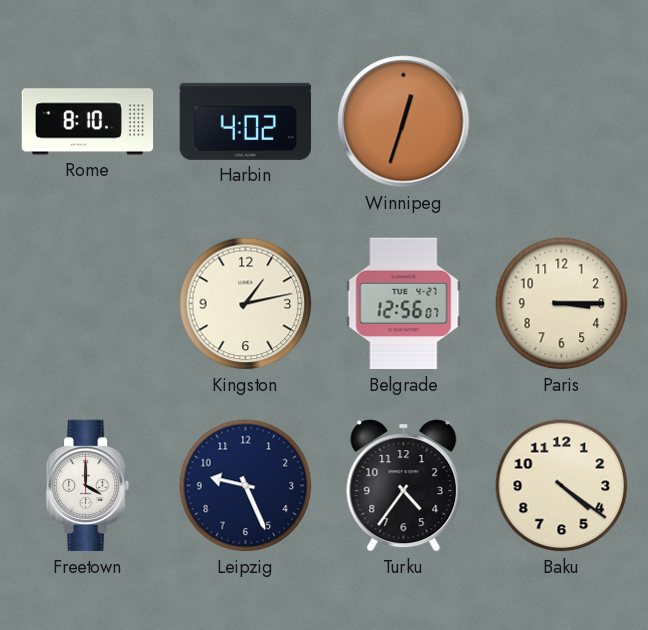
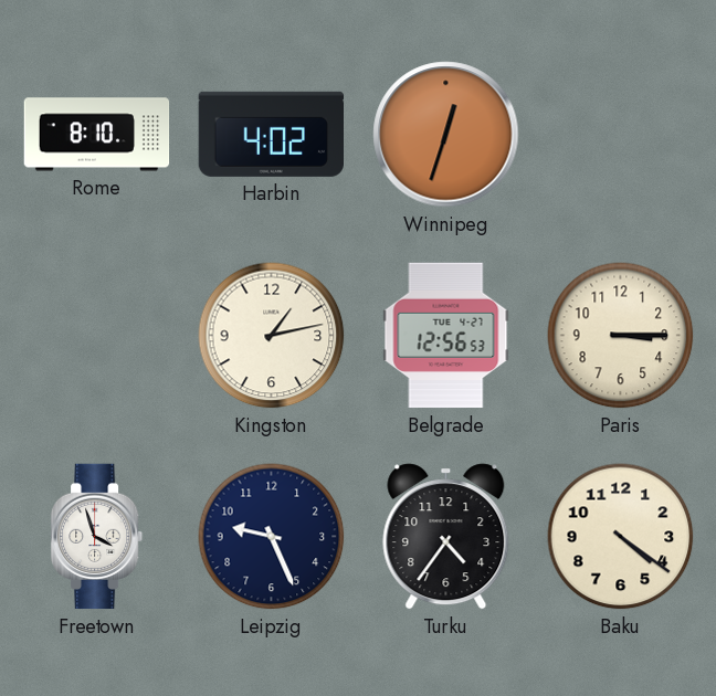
Belgrade: 12:56:07 -> 12:56:53 (446, 336)
Freetown: 4:00 -> 3:57 (97, 537)
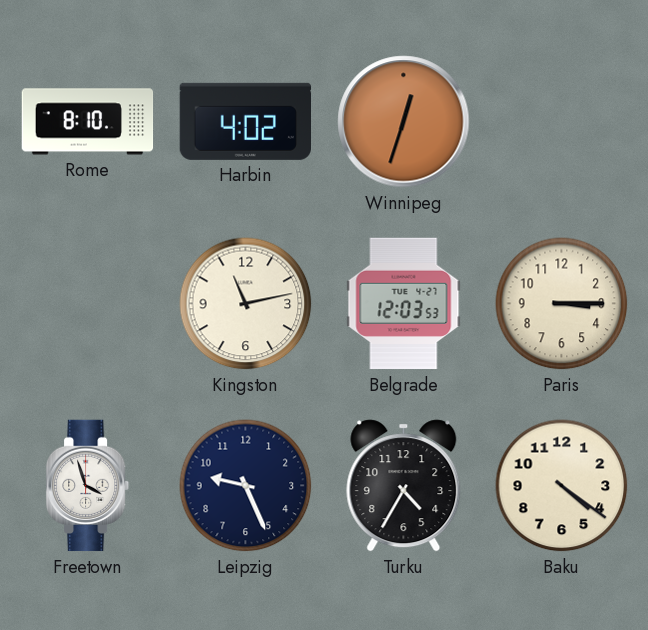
Kingston: 1:13 -> 11:13 (246, 304)
Belgrade: 12:56 -> 12:03 (404, 304)
Turku: 4:36 -> 4:35 (404, 486)
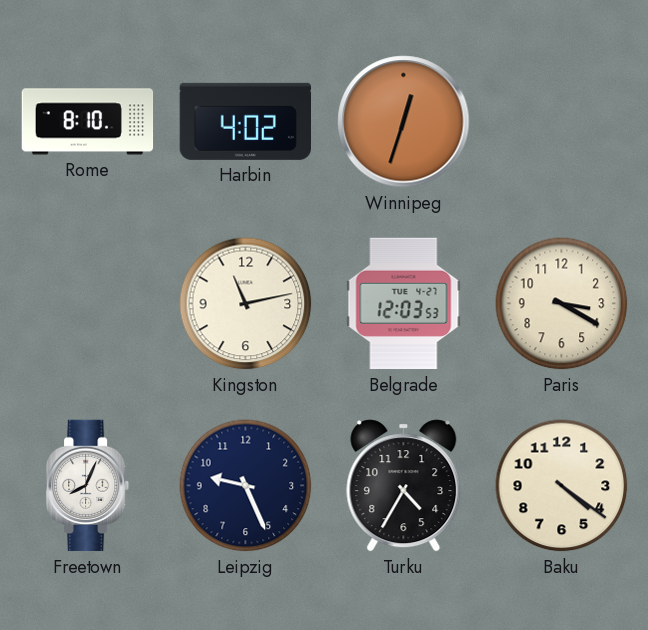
Paris: 3:15 -> 3:20 (562, 304)
Freetown: 3:57 -> 8:04 (88, 486)
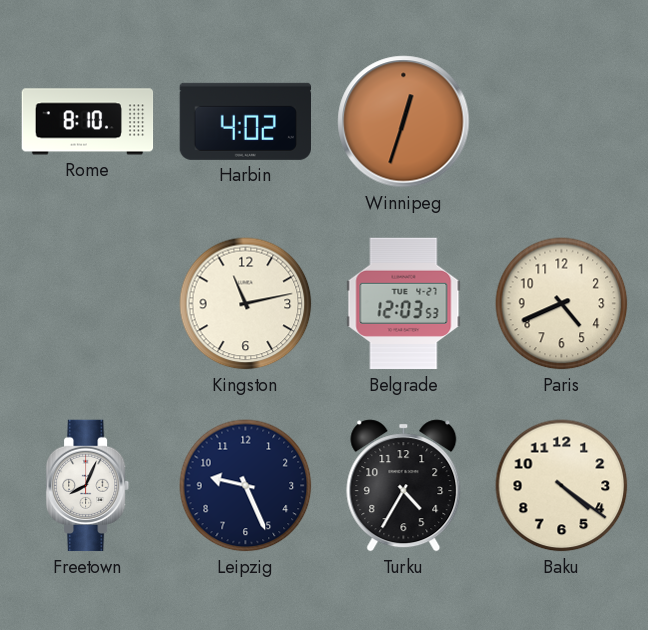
Paris: 3:20 -> 4:41 (562, 304)
